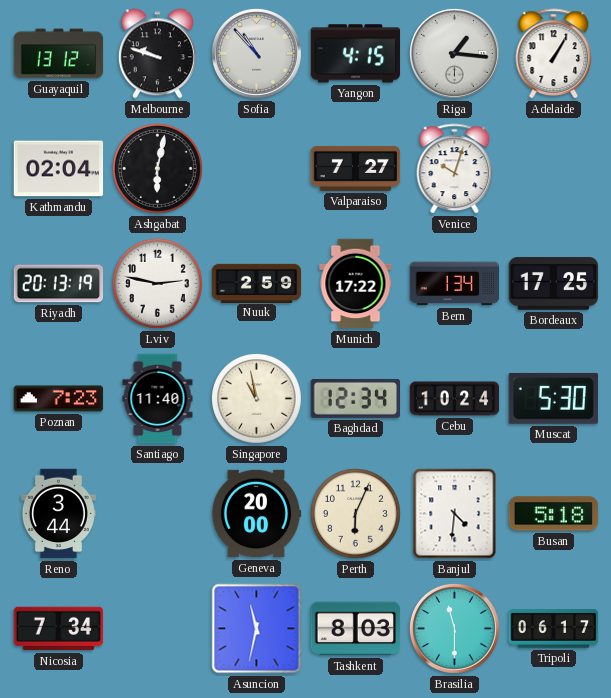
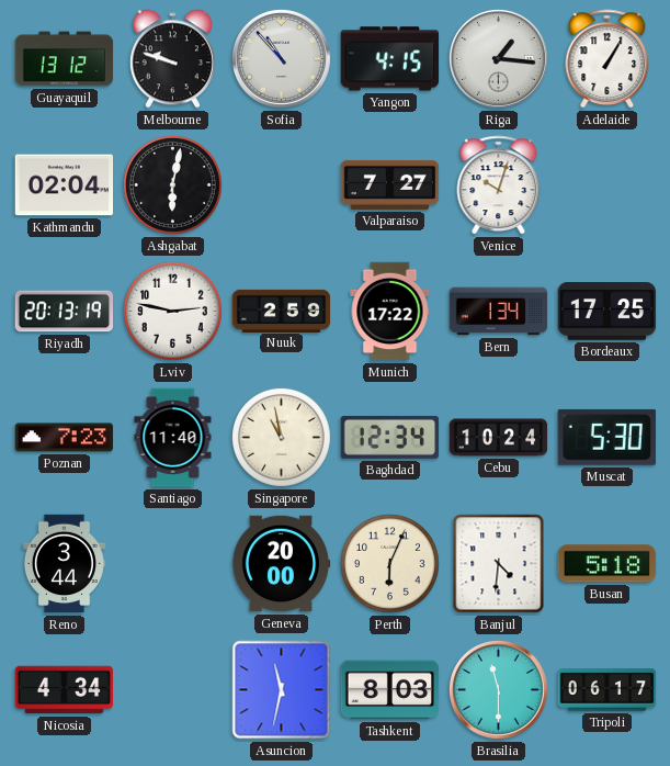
Nicosia: 7:34 -> 4:34 (65, 690)
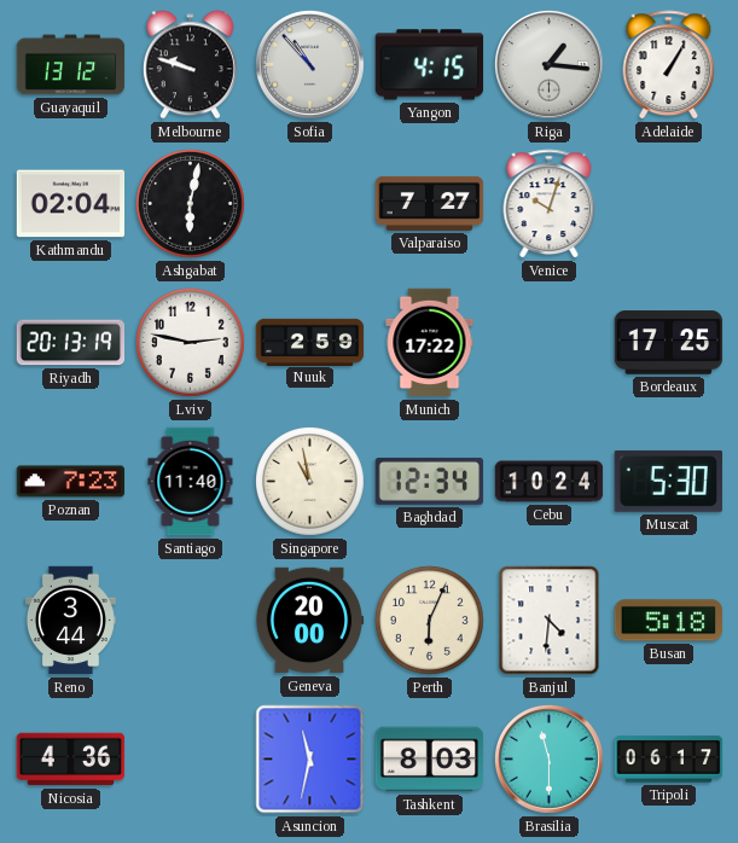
Bern: 1:34 -> none (499, 312)
Nicosia: 4:34 -> 4:36 (71, 760)
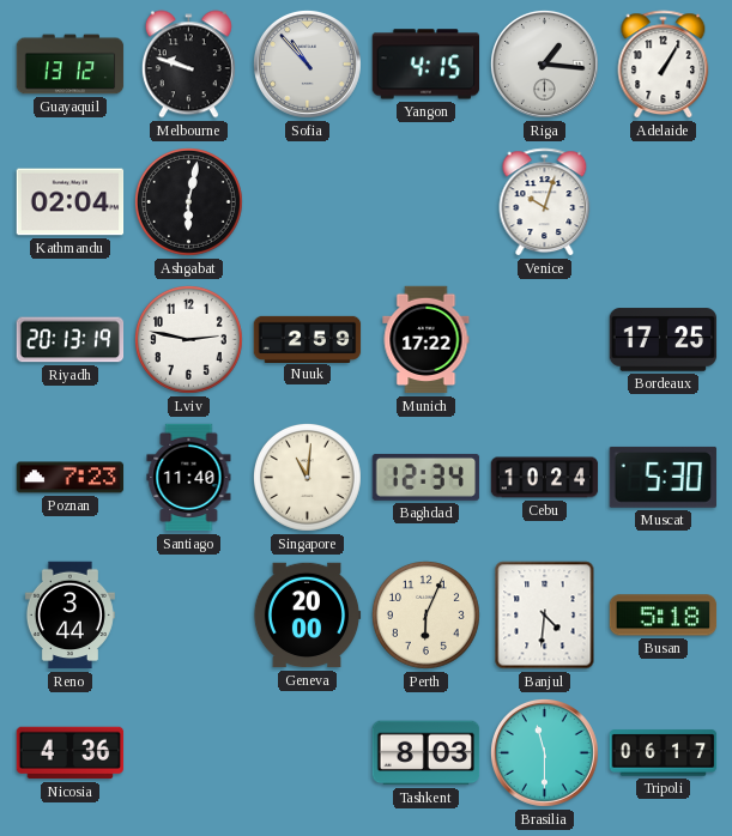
Valparaiso: 7:27 -> none (430, 203)
Singapore: 10:58 -> 11:01 (308, 478)
Asuncion: 11:32 -> none (310, 760)
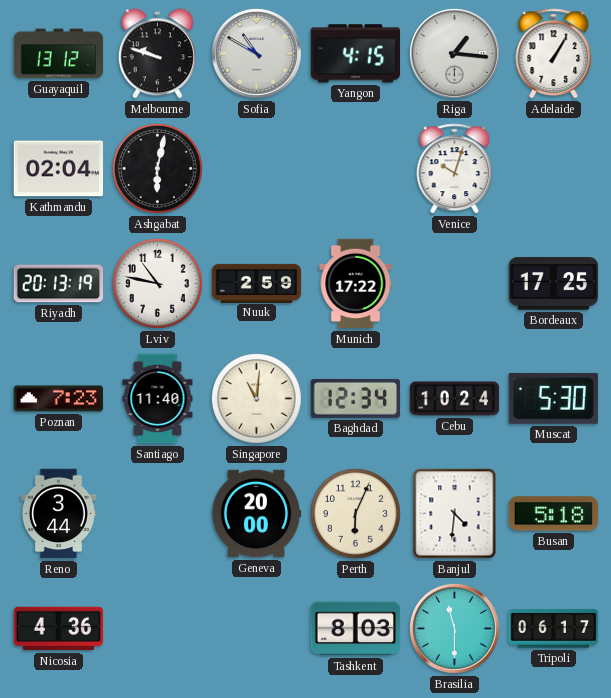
Sofia: 10:53 -> 10:50 (256, 53)
Lviv: 2:47 -> 10:47 (158, 284)
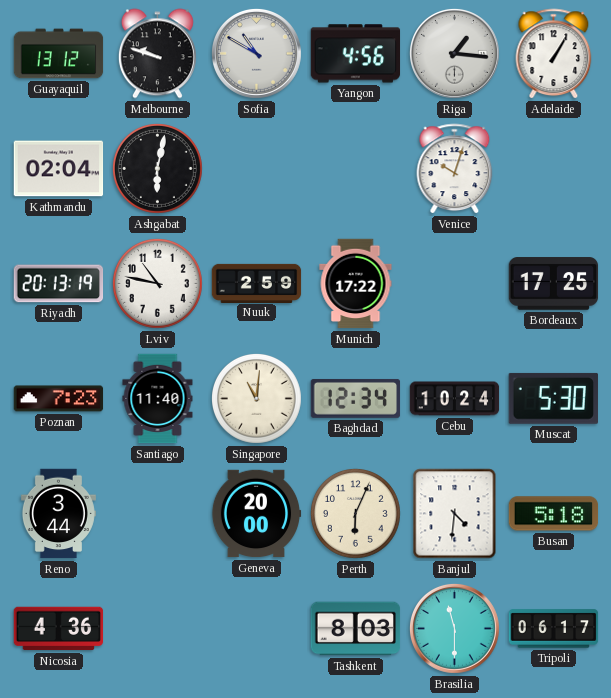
Yangon: 4:15 -> 4:56 (356, 54)
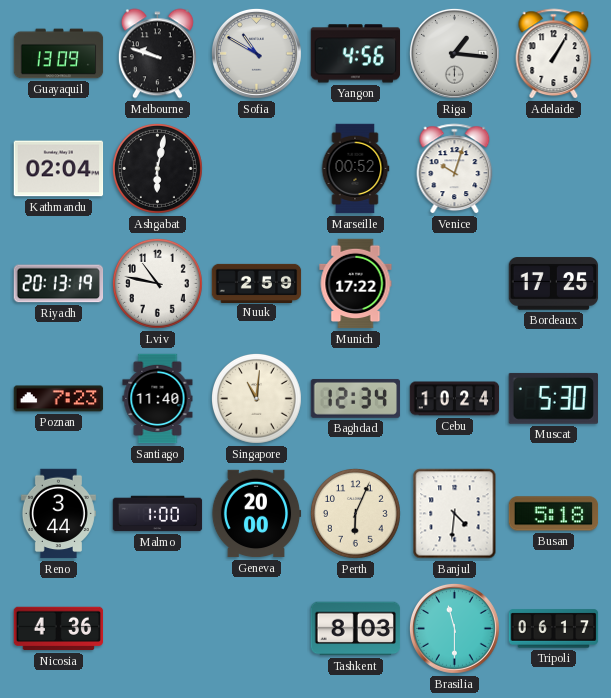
Guayaquil: 13:12 -> 13:09 (59, 54)
Marseille: none -> 00:52 (355, 169)
Malmo: none -> 1:00 (158, 514)
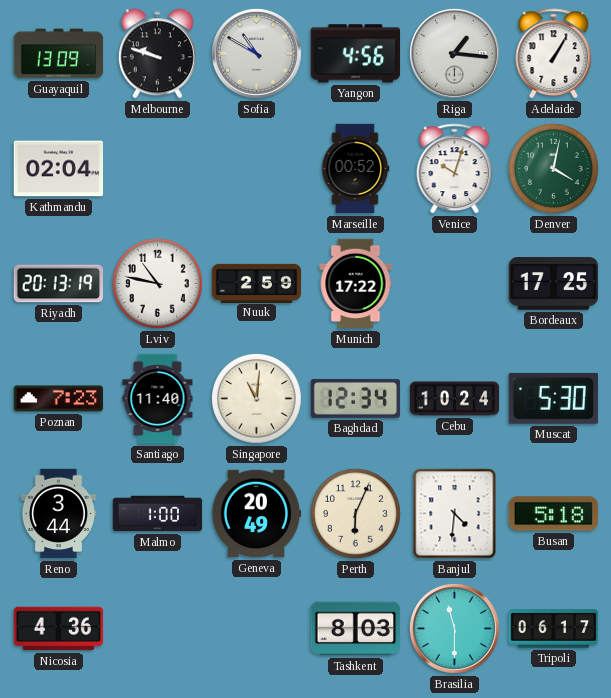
Ashgabat: 6:02 -> none (158, 169)
Denver: none -> 4:02 (554, 169)
Geneva: 20:00 -> 20:49 (256, 514)
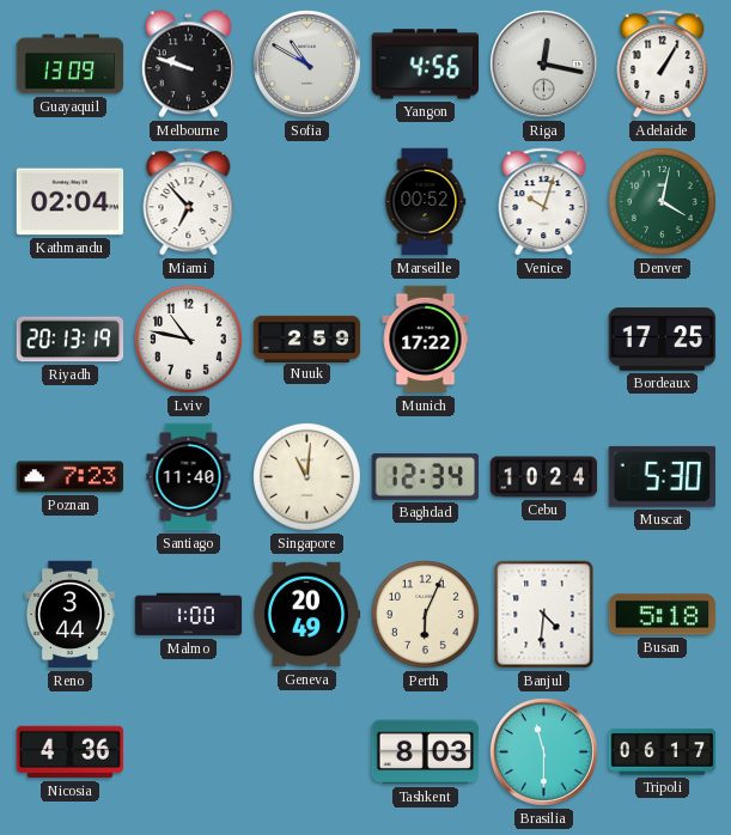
Riga: 1:16 -> 12:17 (543, 63)
Miami: none -> 6:53 (189, 202)
